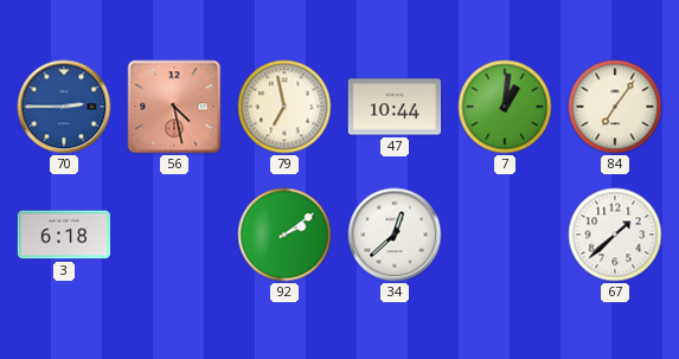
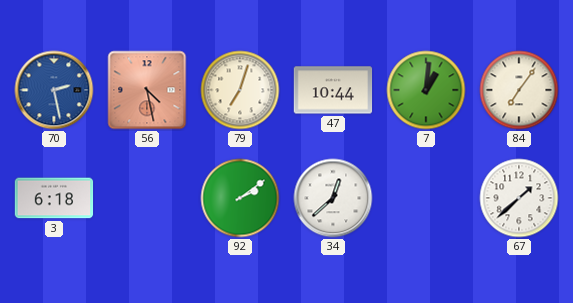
70: 2:45 -> 2:28 (54, 90)
79: 6:58 -> 7:03 (240, 90)
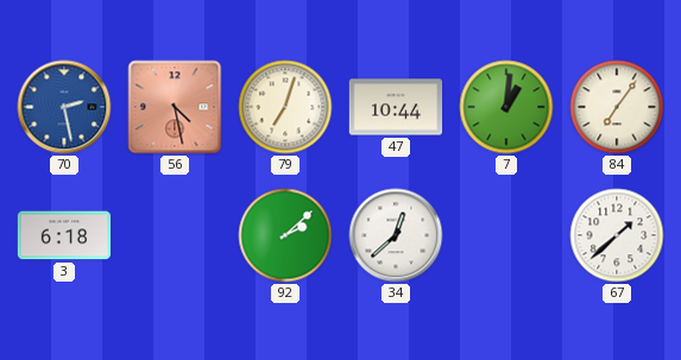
92: 2:09 -> 2:08 (285, 235)
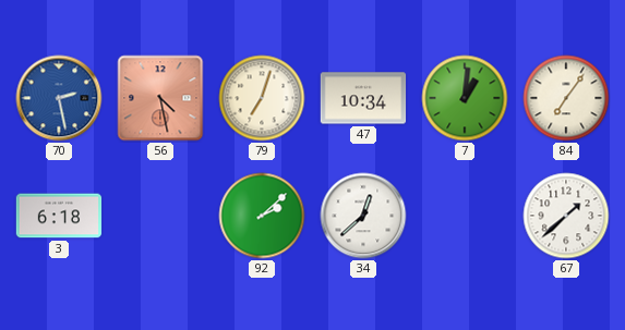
47: 10:44 -> 10:34 (363, 98)
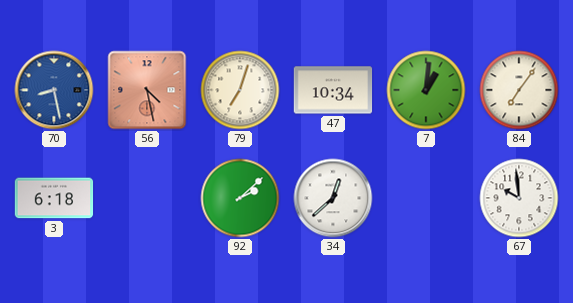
70: 2:28 -> 8:28 (54, 90)
67: 1:38 -> 9:59 (519, 198)
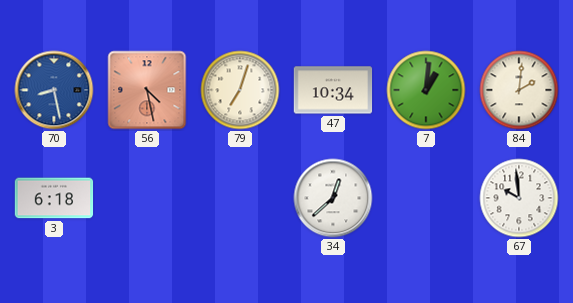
84: 7:06 -> 2:01 (519, 90)
92: 2:08 -> none (240, 198)
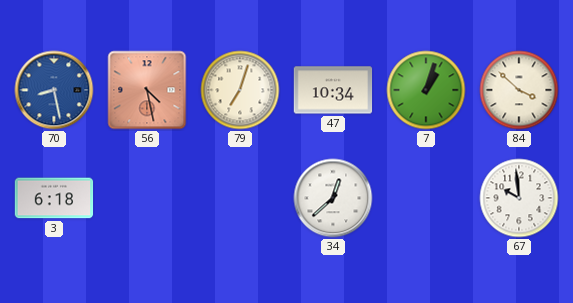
7: 1:01 -> 1:03 (426, 90)
84: 2:01 -> 3:52 (519, 90)
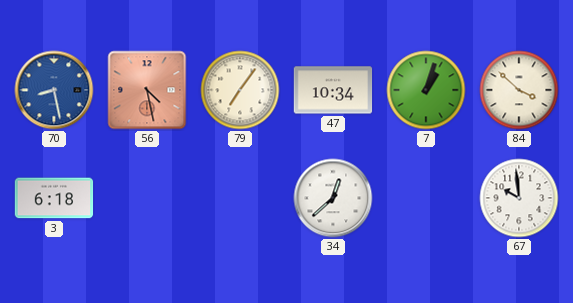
79: 7:03 -> 7:06 (240, 90)
